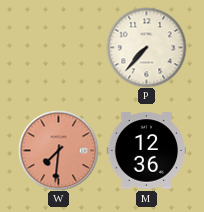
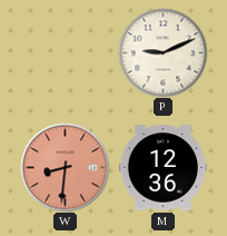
P: 7:37 -> 9:11 (162, 52)
W: 7:31 -> 8:31 (65, 167)
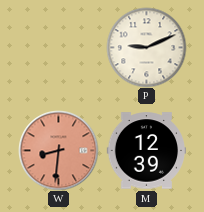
M: 12:36 -> 12:39 (146, 151)
